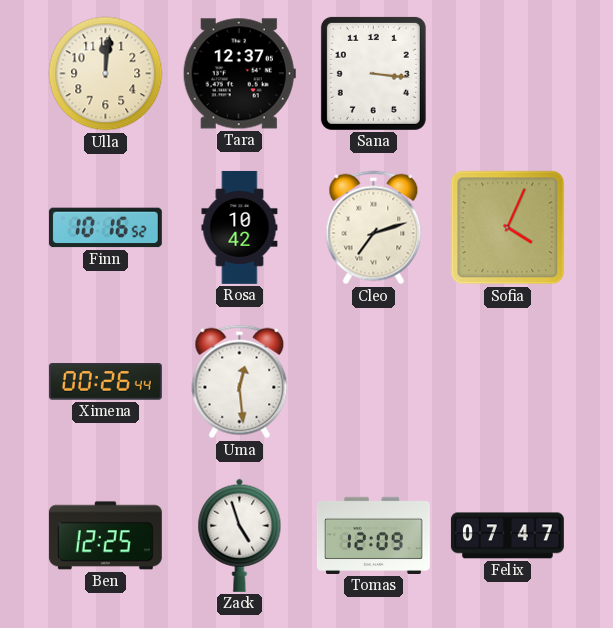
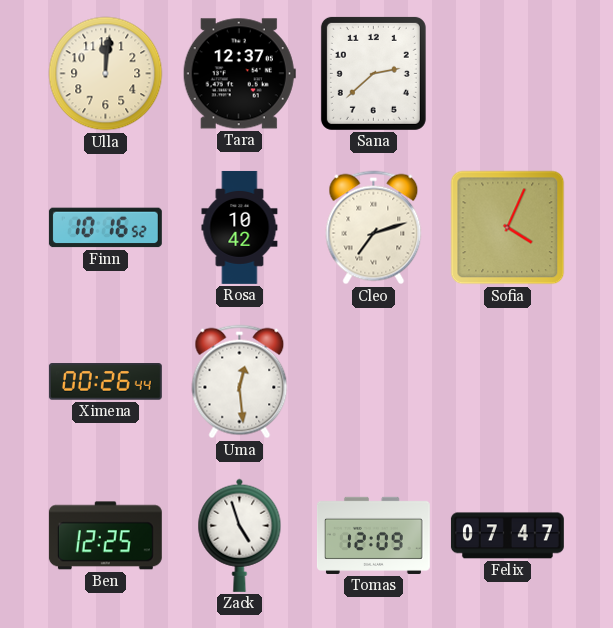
Sana: 3:16 -> 2:38 (373, 73)
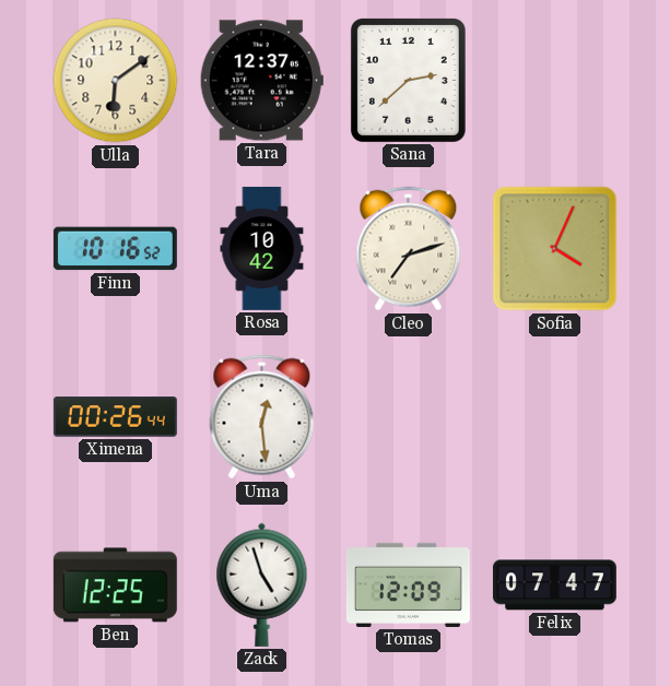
Ulla: 12:01 -> 6:09 (116, 81)
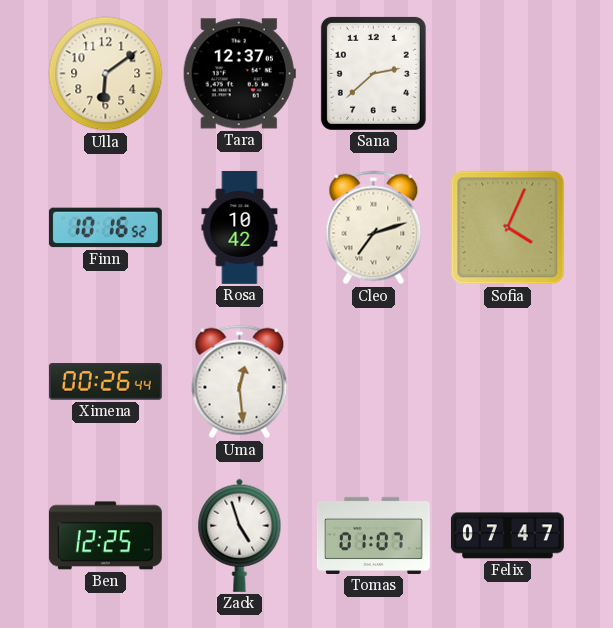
Tomas: 12:09 -> 01:07 (373, 535)
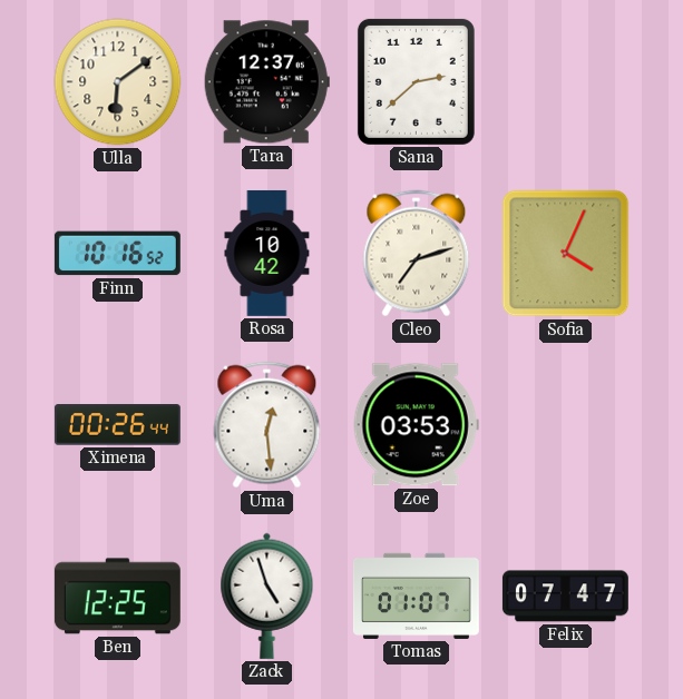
Zoe: none -> 03:53 (416, 425)
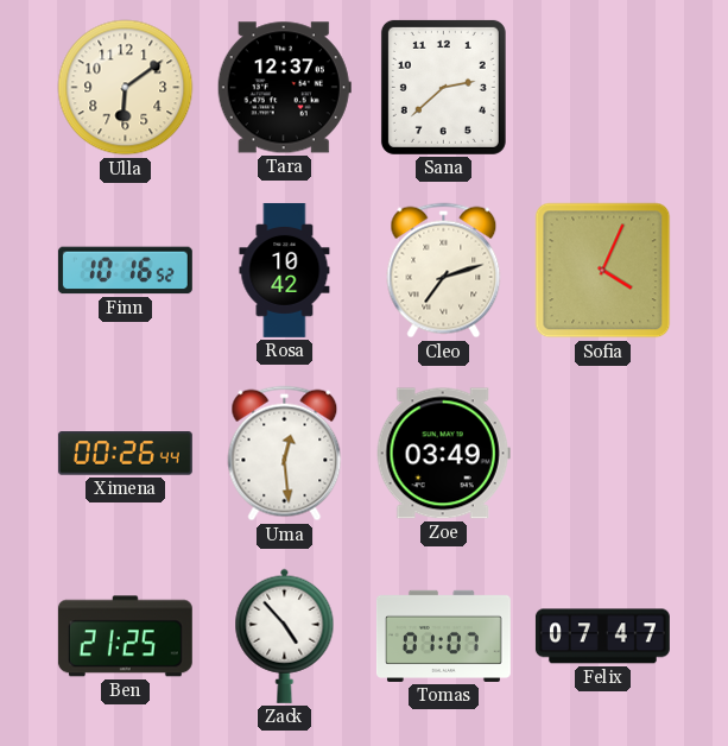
Zoe: 03:53 -> 03:49 (443, 454)
Ben: 12:25 -> 21:25 (125, 637)
Zack: 4:57 -> 4:53 (285, 636)
